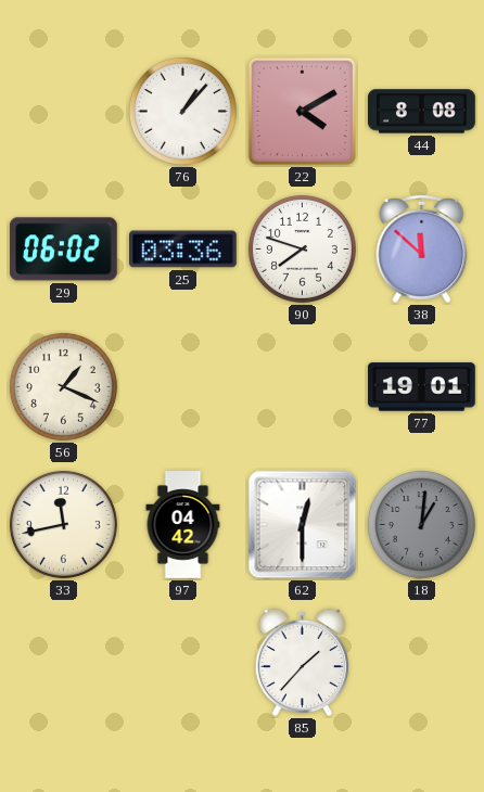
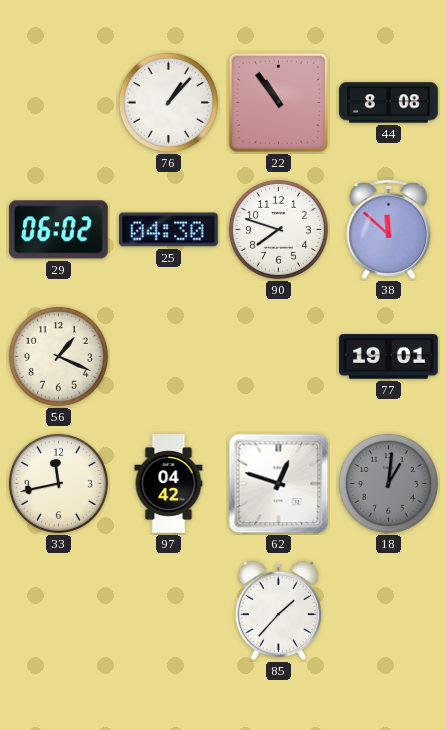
22: 4:10 -> 10:54 (278, 102)
25: 03:36 -> 04:30 (169, 230)
62: 12:30 -> 12:48 (279, 484)
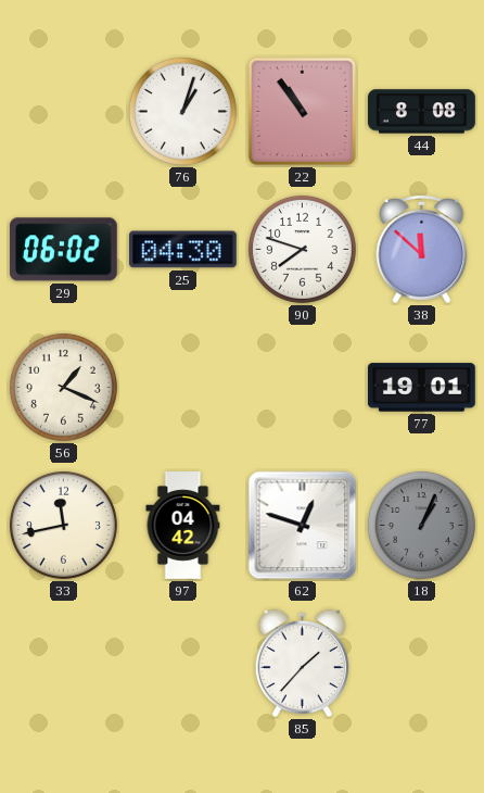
76: 1:07 -> 1:03 (182, 111)
18: 1:01 -> 1:04 (421, 525)
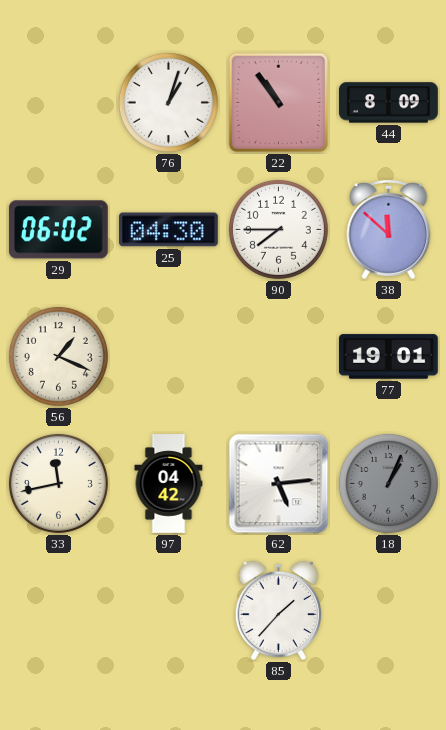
44: 8:08 -> 8:09 (389, 103)
90: 7:48 -> 7:45 (278, 229)
62: 12:48 -> 5:14 (279, 484)
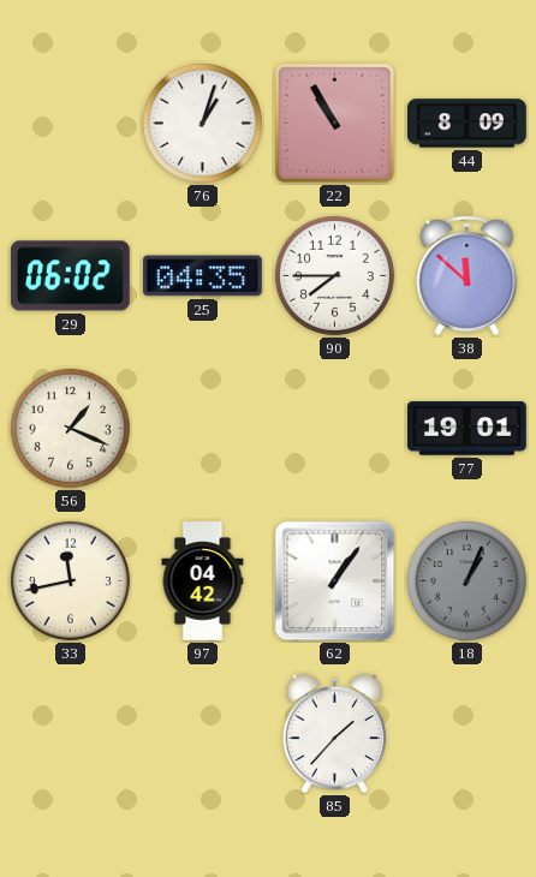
22: 10:54 -> 10:55 (334, 123)
25: 04:30 -> 04:35 (203, 276)
62: 5:14 -> 1:06 (335, 581)
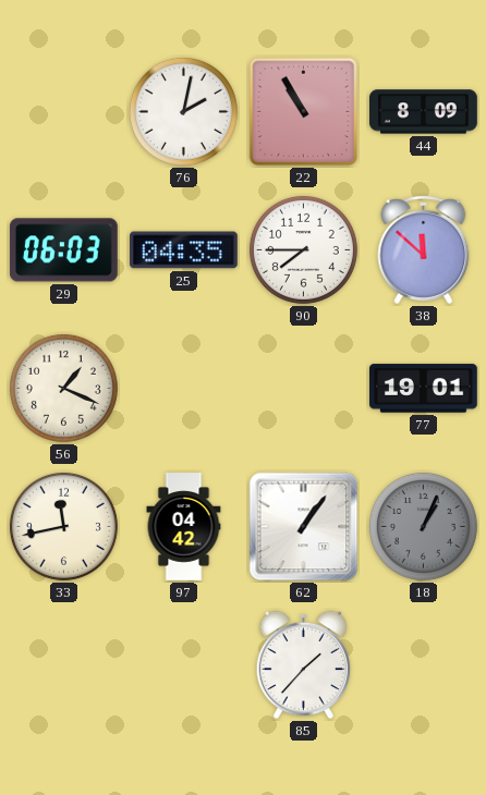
76: 1:03 -> 2:02 (183, 111)
29: 06:02 -> 06:03 (63, 250)
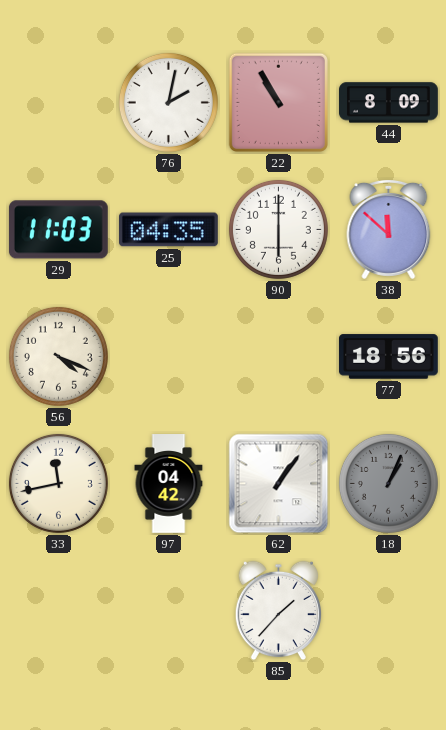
29: 06:03 -> 11:03 (58, 230)
90: 7:45 -> 6:00 (278, 229)
56: 1:19 -> 4:19 (58, 356)
77: 19:01 -> 18:56 (389, 357)
